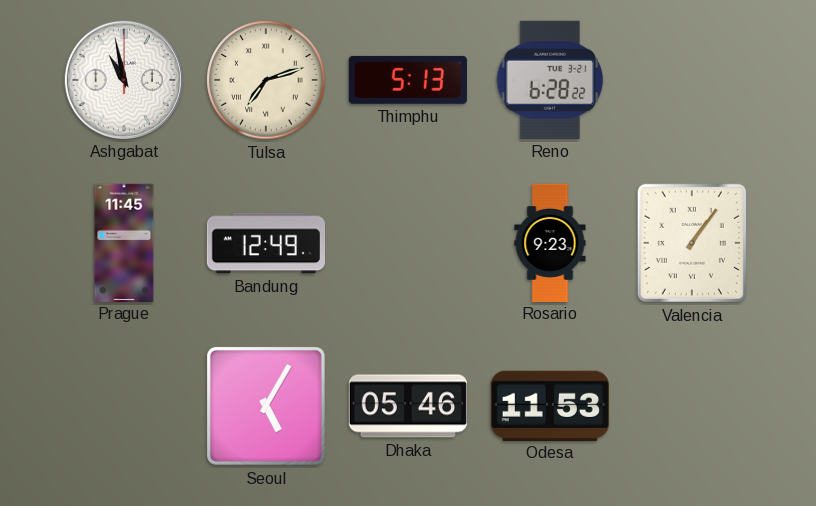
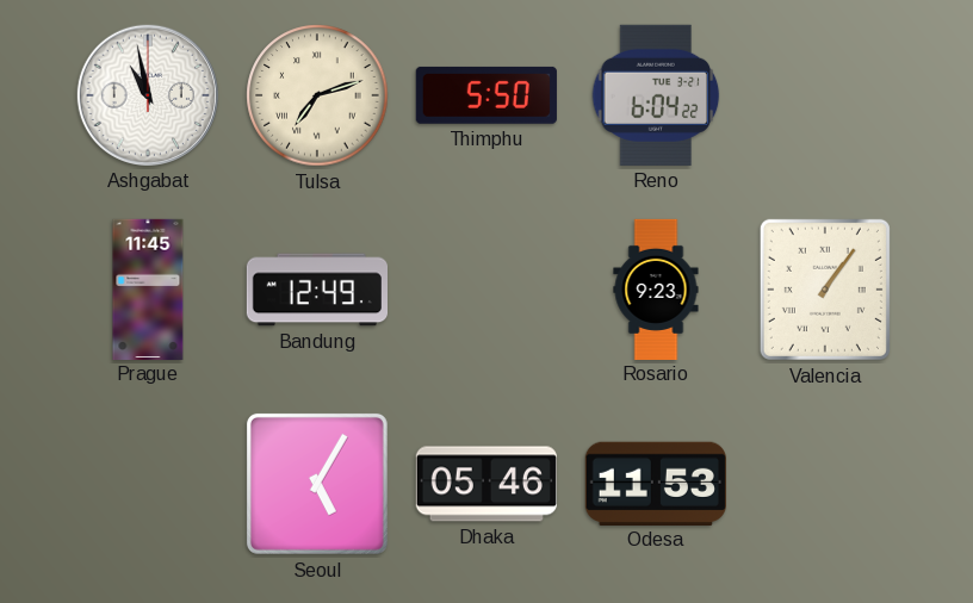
Thimphu: 5:13 -> 5:50 (486, 95)
Reno: 6:28 -> 6:04 (656, 95)
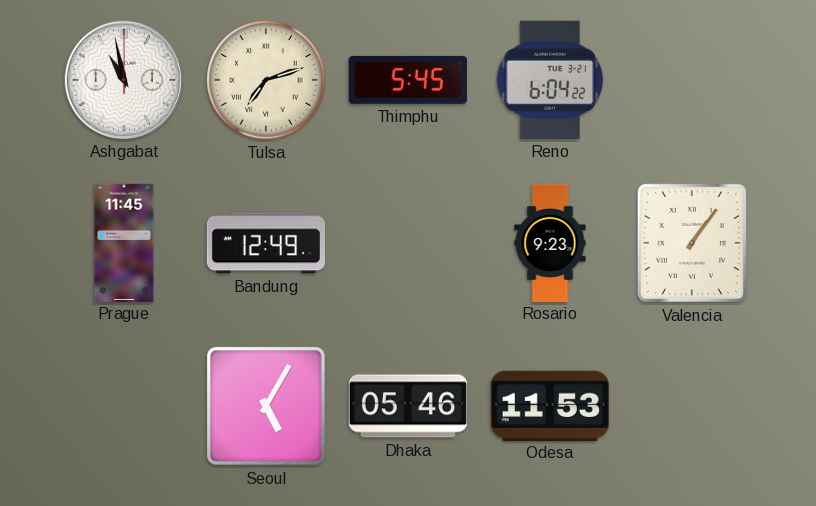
Thimphu: 5:50 -> 5:45 (408, 80)
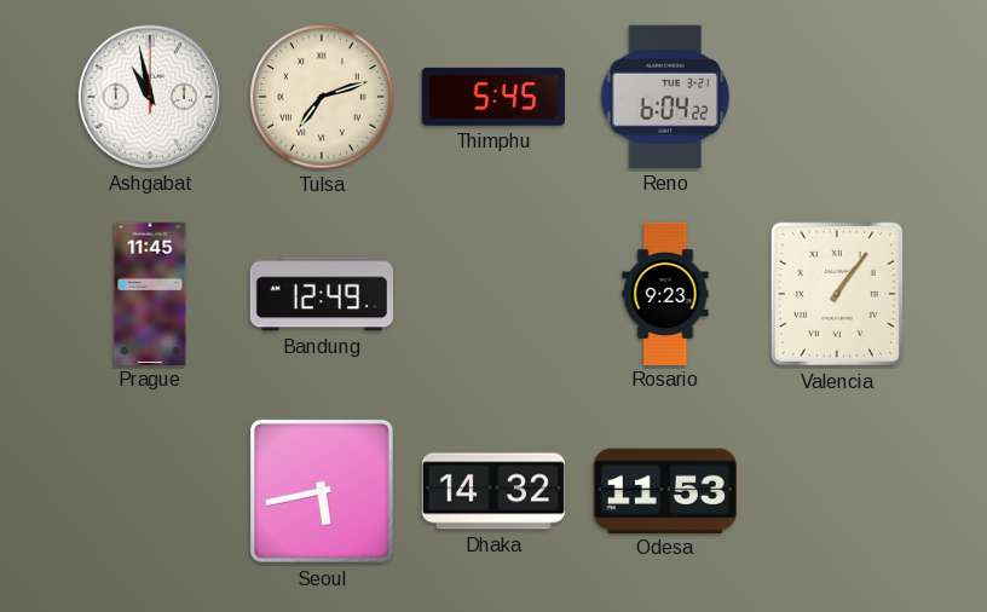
Seoul: 5:05 -> 5:43 (322, 491)
Dhaka: 05:46 -> 14:32 (493, 491)
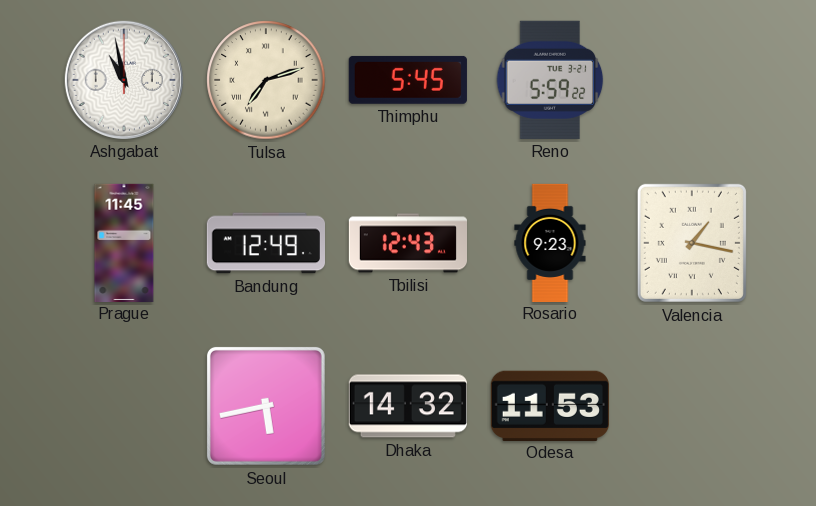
Reno: 6:04 -> 5:59 (550, 80)
Tbilisi: none -> 12:43 (407, 243)
Valencia: 1:06 -> 1:17 (692, 243)
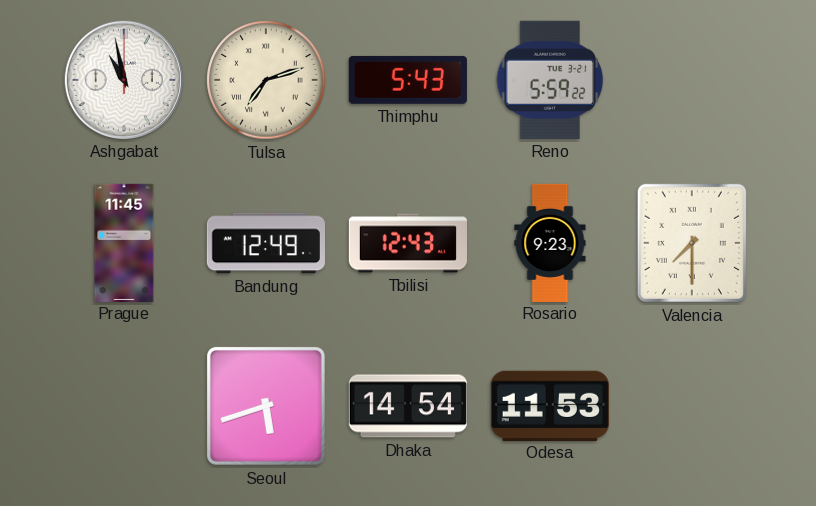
Thimphu: 5:45 -> 5:43 (408, 80)
Valencia: 1:17 -> 7:30 (692, 243)
Seoul: 5:43 -> 5:42 (266, 406)
Dhaka: 14:32 -> 14:54 (408, 406)
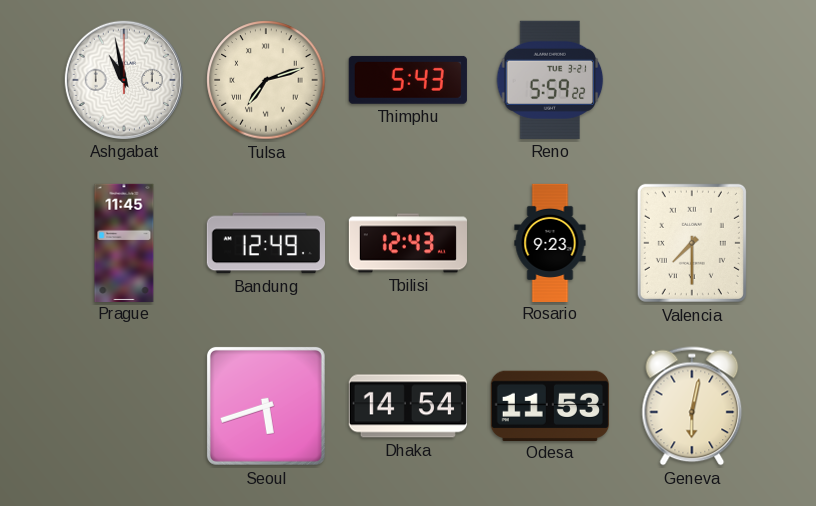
Geneva: none -> 6:02 (692, 406)
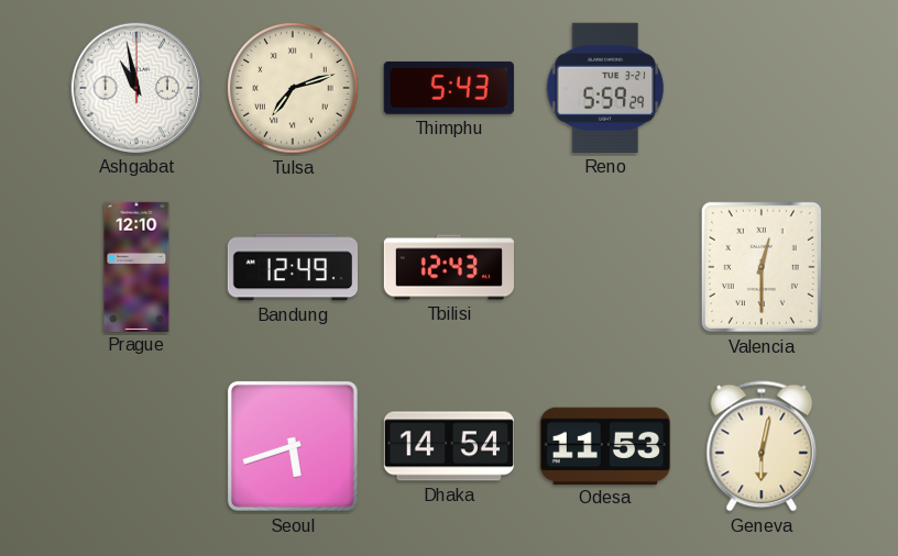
Reno: 5:59:22 -> 5:59:29 (605, 88)
Prague: 11:45 -> 12:10 (136, 266)
Rosario: 9:23 -> none (550, 242)
Valencia: 7:30 -> 12:30 (762, 267)
